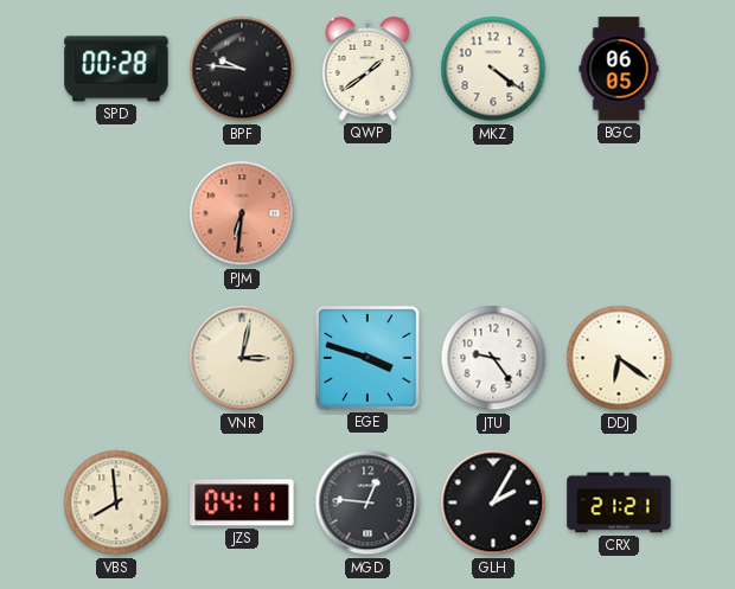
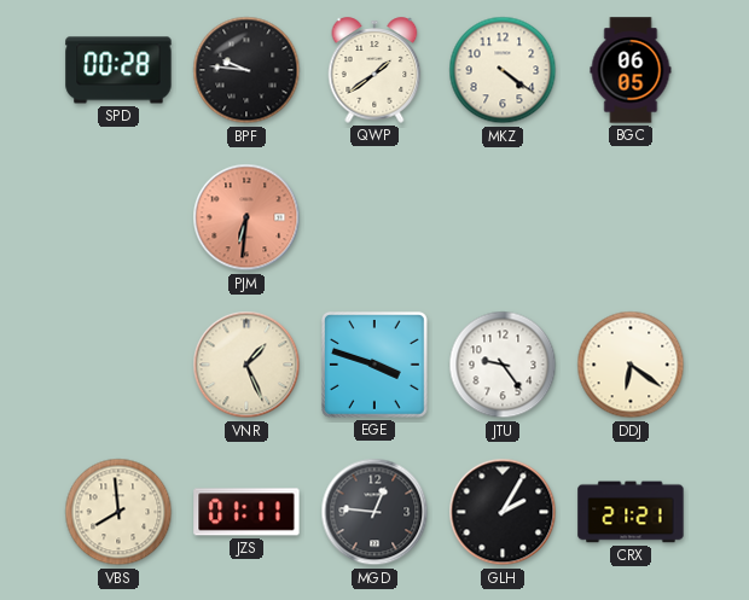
VNR: 3:02 -> 1:26 (246, 365)
JZS: 04:11 -> 01:11 (246, 512)
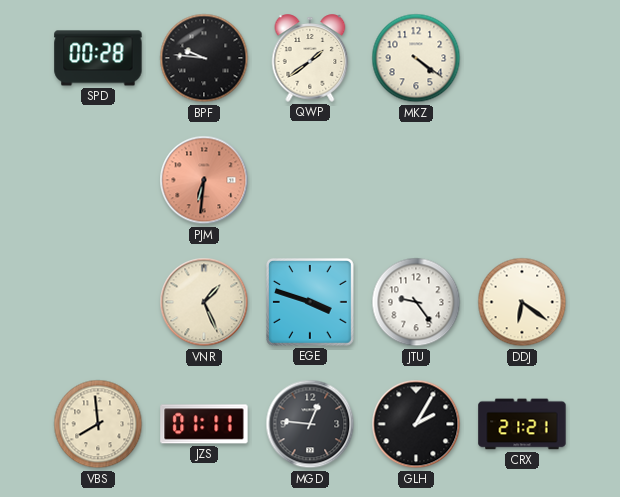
BGC: 06:05 -> none (631, 70)
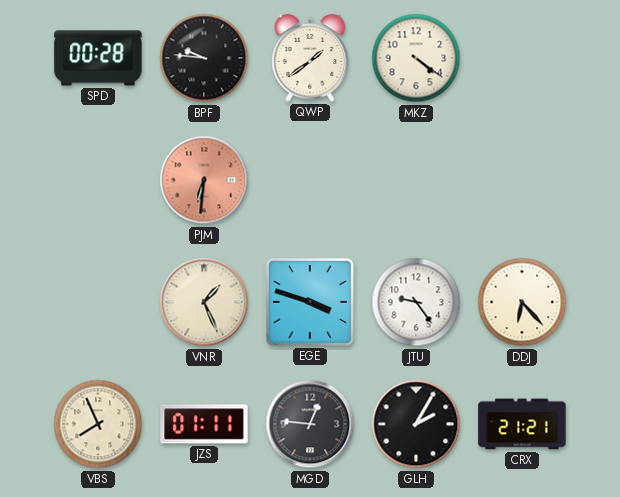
DDJ: 6:21 -> 6:23 (522, 302)
VBS: 7:59 -> 7:56 (98, 424)
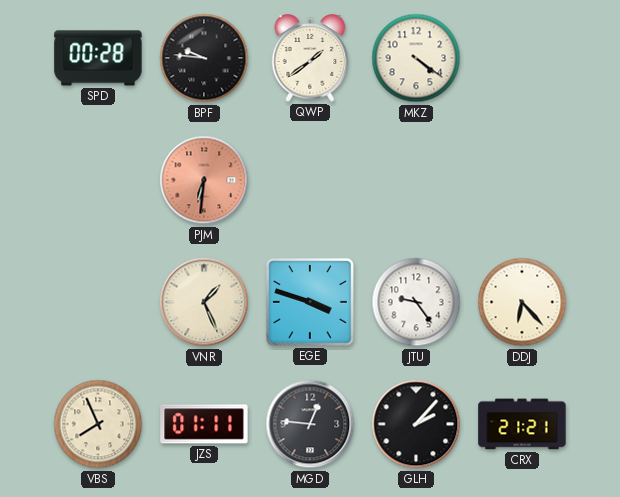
GLH: 2:05 -> 2:07 (416, 424)
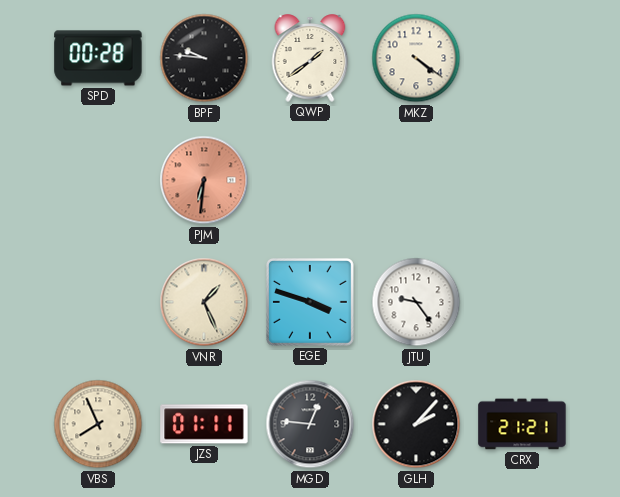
DDJ: 6:23 -> none (522, 302)
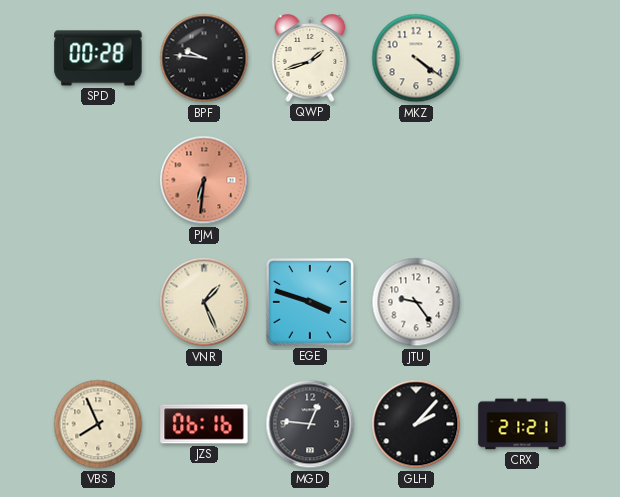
QWP: 1:39 -> 1:42 (310, 58)
JZS: 01:11 -> 06:16 (204, 424)
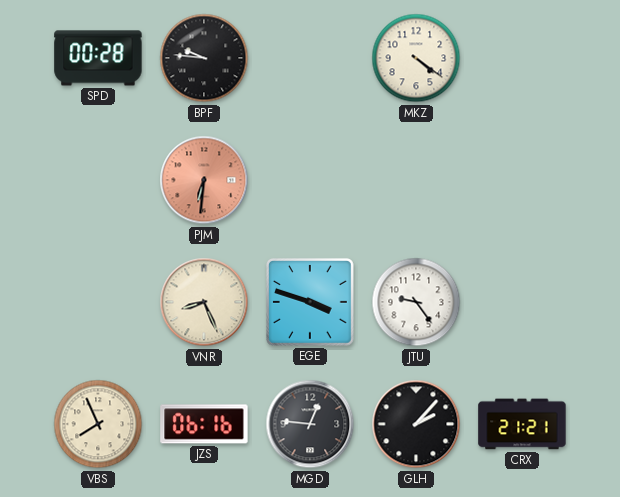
QWP: 1:42 -> none (310, 58)
VNR: 1:26 -> 8:26 (204, 302)
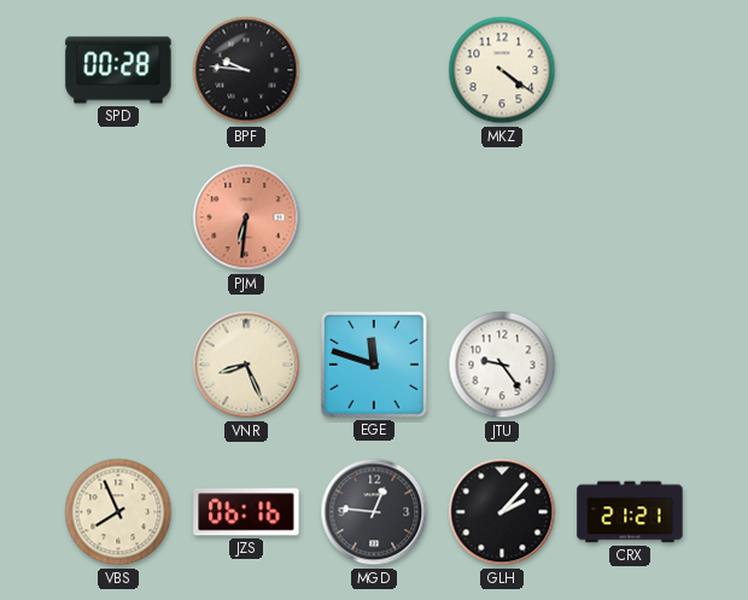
EGE: 3:48 -> 11:48 (374, 365)
